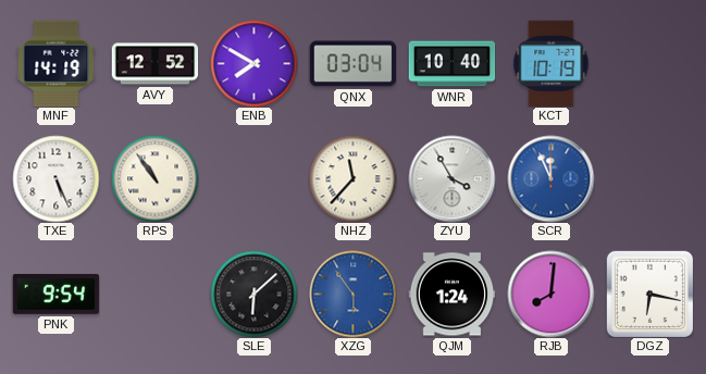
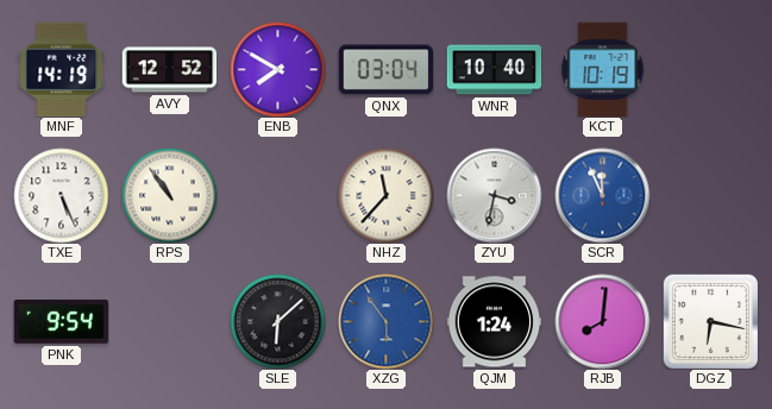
ZYU: 3:55 -> 3:32 (494, 195)
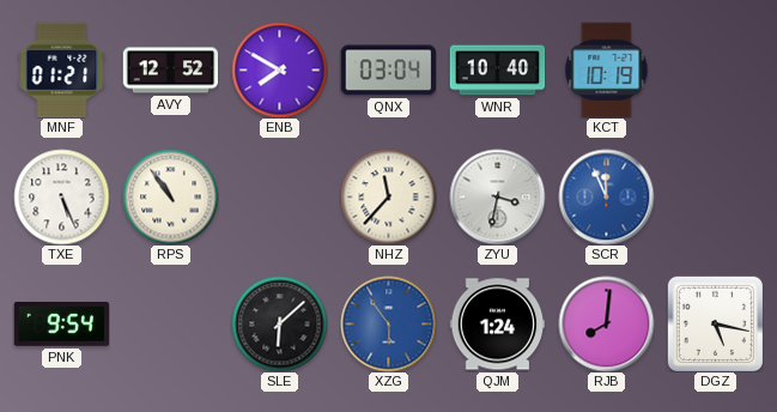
MNF: 14:19 -> 01:21 (62, 69)
DGZ: 6:17 -> 5:17 (715, 323)
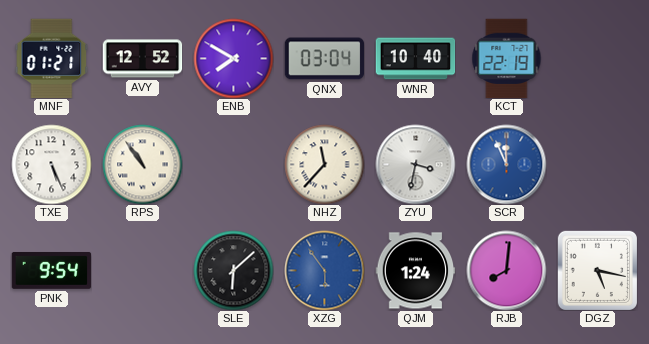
KCT: 10:19 -> 22:19 (507, 58)
